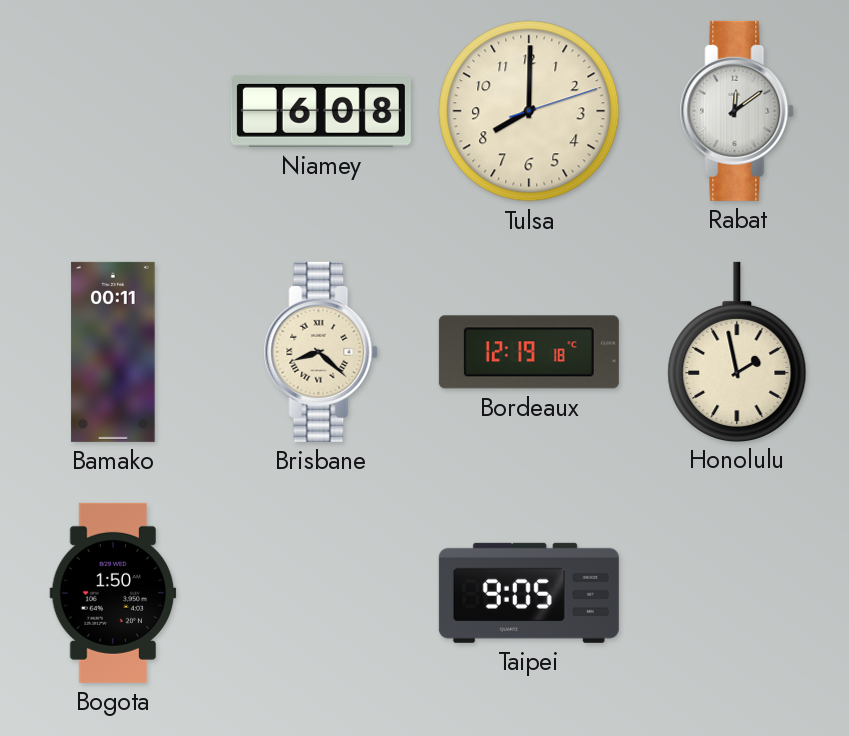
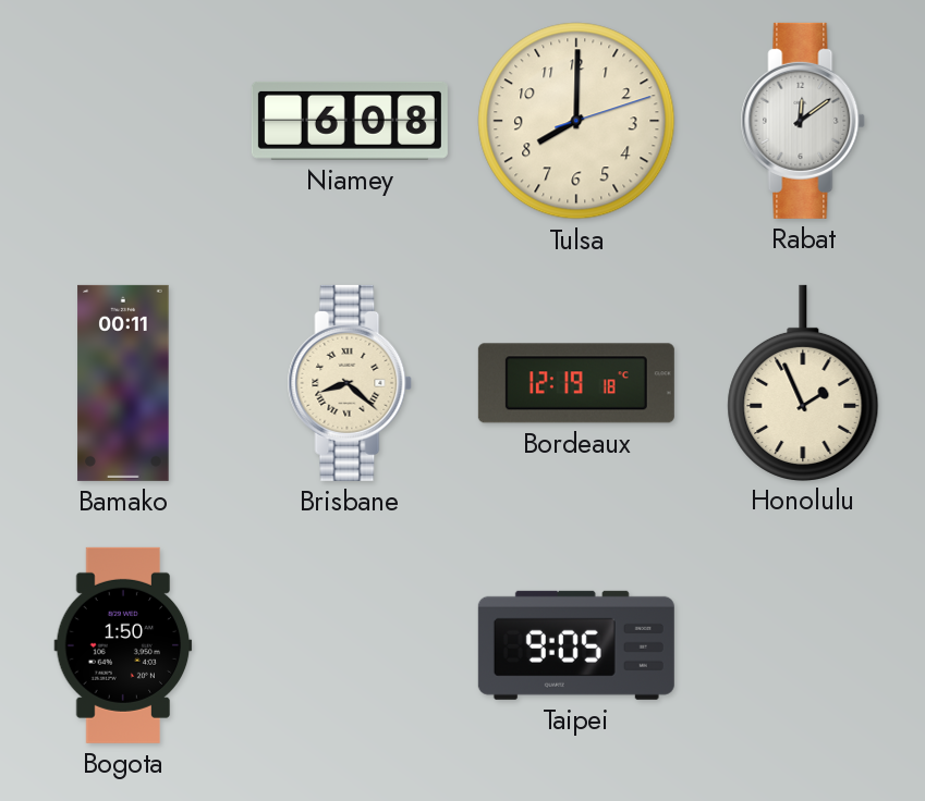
Honolulu: 1:58 -> 1:56 (803, 382)
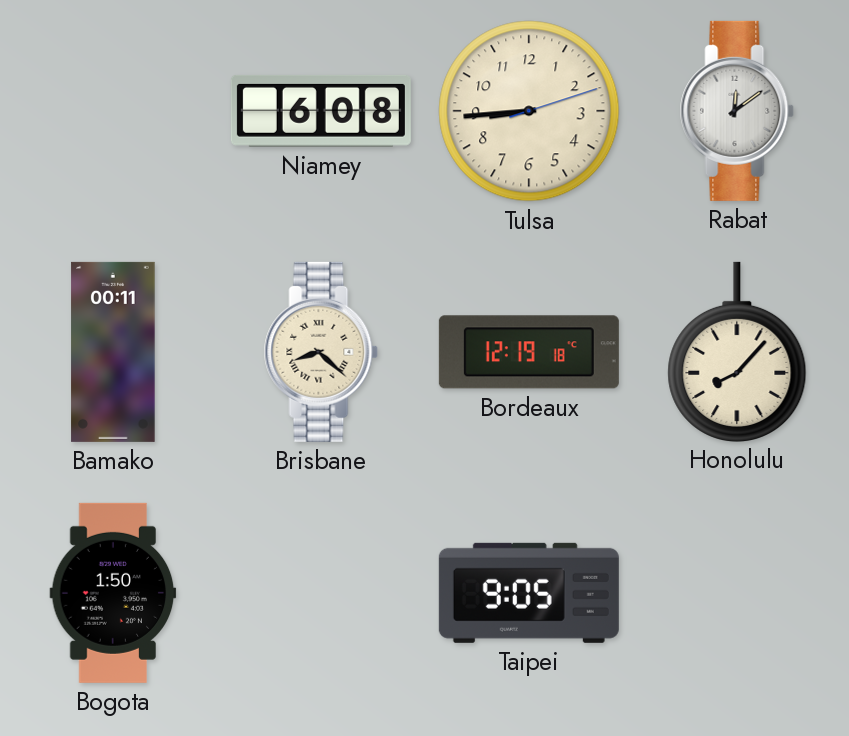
Tulsa: 8:00 -> 8:44 (529, 111)
Honolulu: 1:56 -> 8:07 (737, 351)
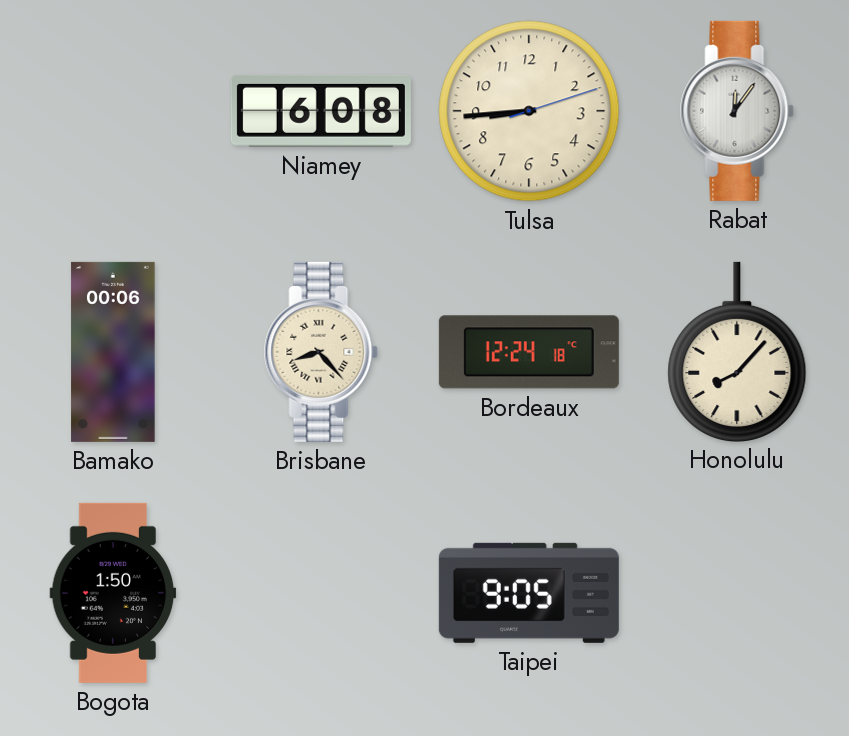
Rabat: 12:09 -> 12:06 (737, 111)
Bamako: 00:11 -> 00:06 (113, 352)
Brisbane: 8:22 -> 8:23 (321, 352)
Bordeaux: 12:19 -> 12:24 (529, 352)
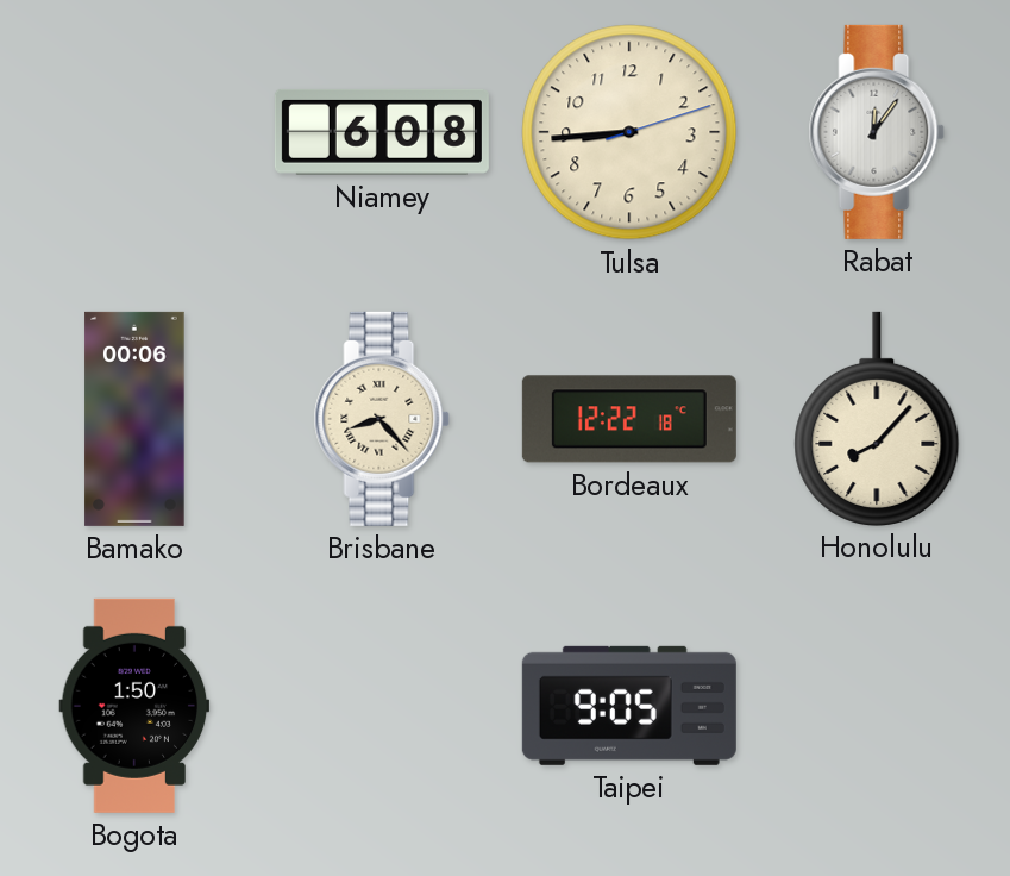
Bordeaux: 12:24 -> 12:22 (629, 419)
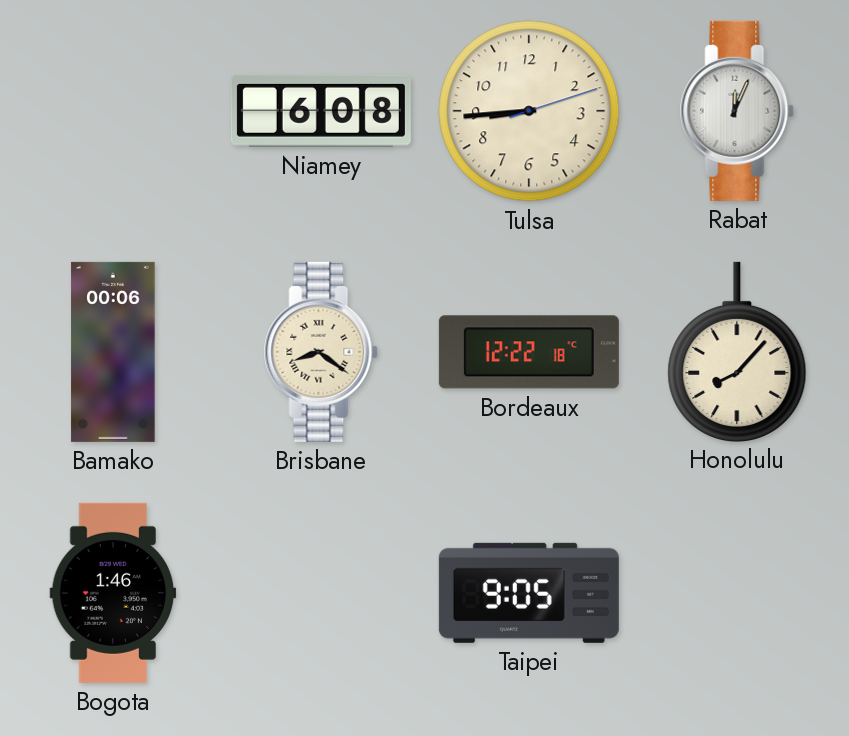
Rabat: 12:06 -> 12:04 (737, 111)
Brisbane: 8:23 -> 8:21 (321, 352)
Bogota: 1:50 -> 1:46 (113, 593)
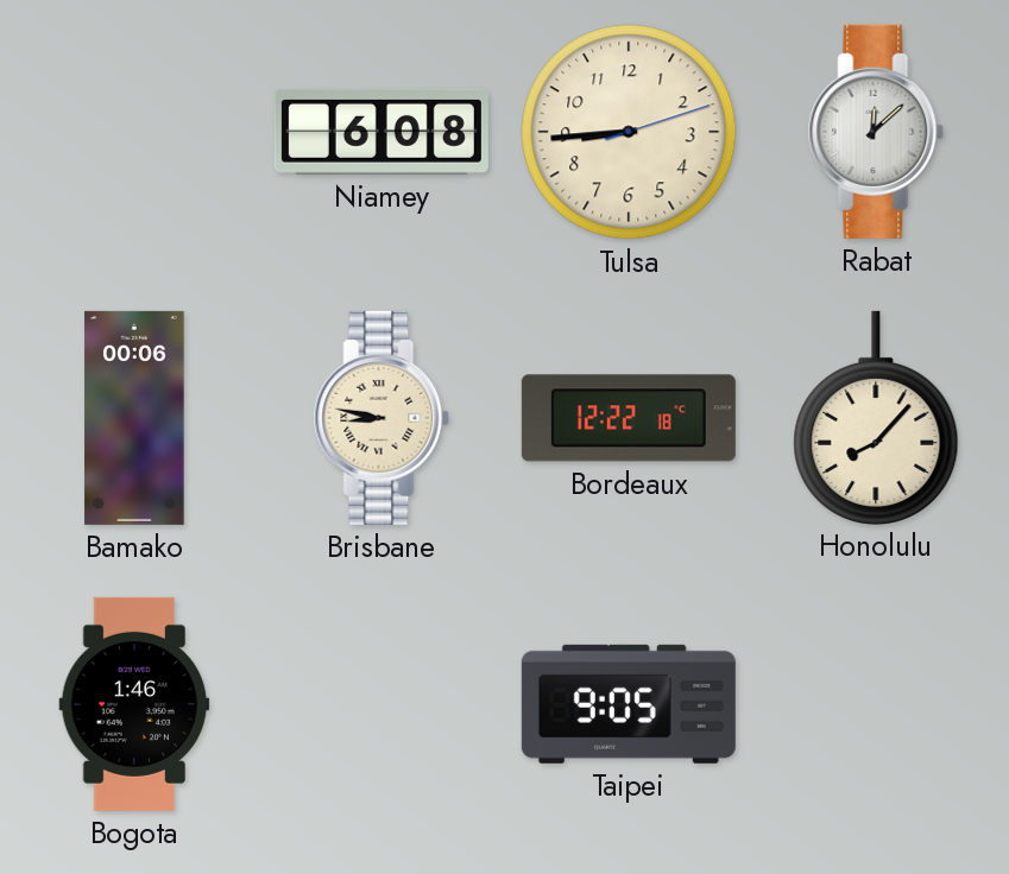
Rabat: 12:04 -> 12:08 (876, 132)
Brisbane: 8:21 -> 8:47 (381, 418)
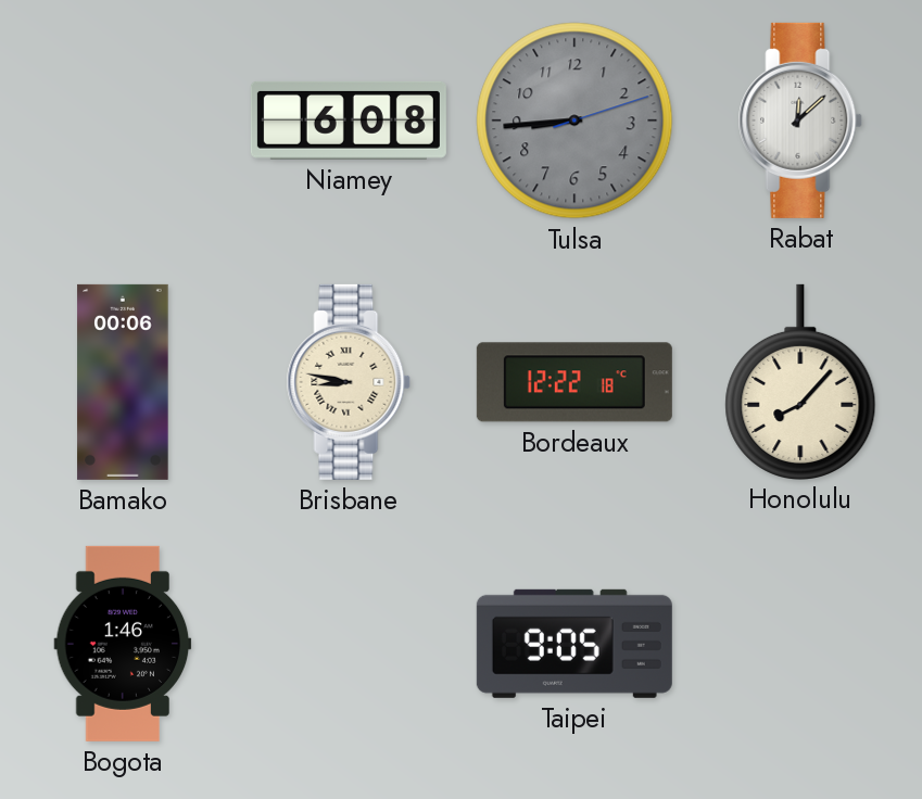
Tulsa dial: cream -> grey (574, 121)
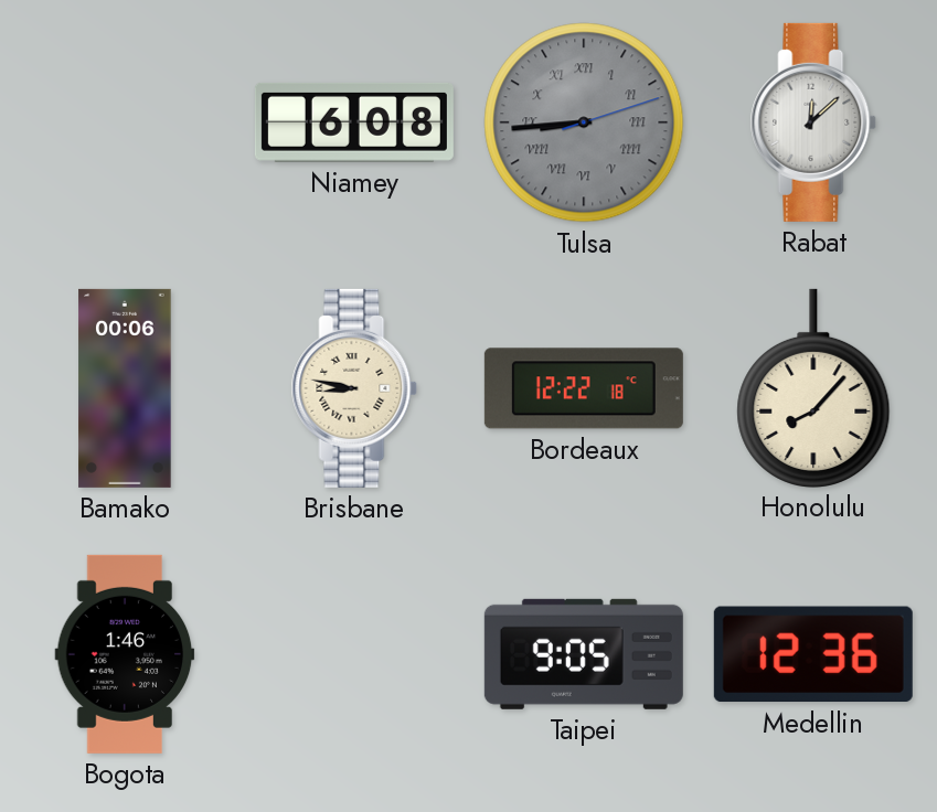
Tulsa numerals: Arabic -> Roman (584, 122)
Medellin: none -> 12:36 (813, 654)
